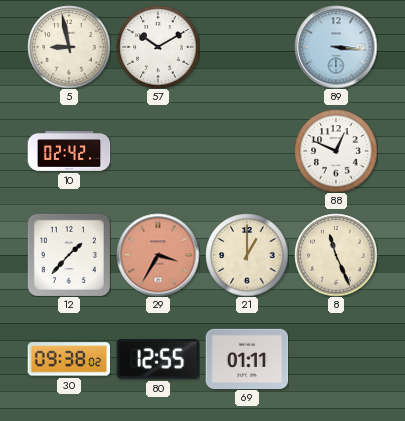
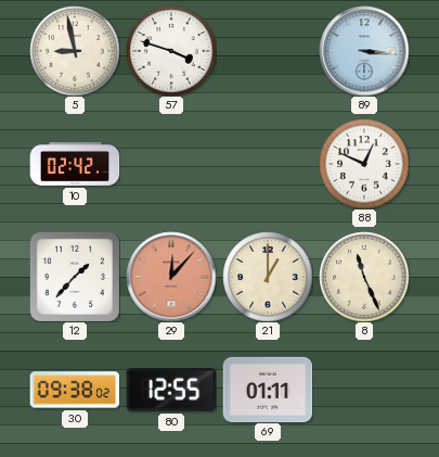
57: 10:10 -> 3:48 (171, 51)
29: 3:35 -> 12:07 (171, 277)
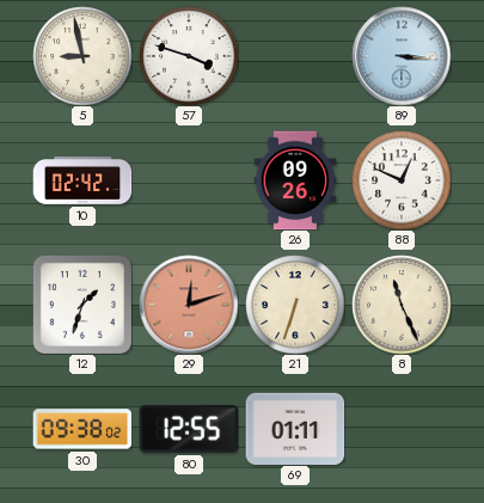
26: none -> 09:26 (295, 180)
12: 1:37 -> 1:33 (82, 305)
29: 12:07 -> 12:12 (189, 305)
21: 1:00 -> 6:33 (295, 305)
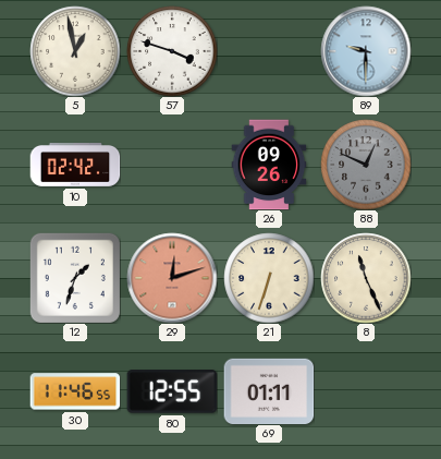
5: 8:58 -> 12:58 (75, 51)
89: 3:16 -> 9:30 (366, 51)
88 dial: white -> grey (366, 165)
30: 09:38 -> 11:46 (75, 391)
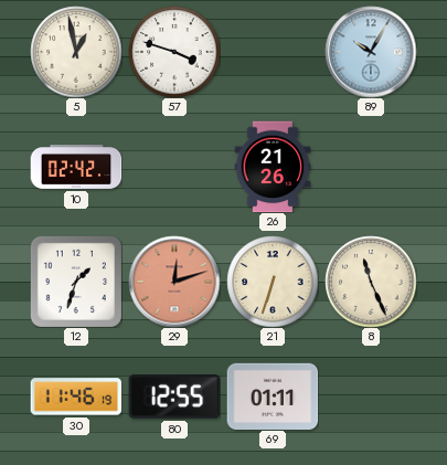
89: 9:30 -> 10:05 (371, 52)
26: 09:26 -> 21:26 (273, 167)
88: 12:49 -> none (366, 165)
30: 11:46:55 -> 11:46:19 (76, 397)
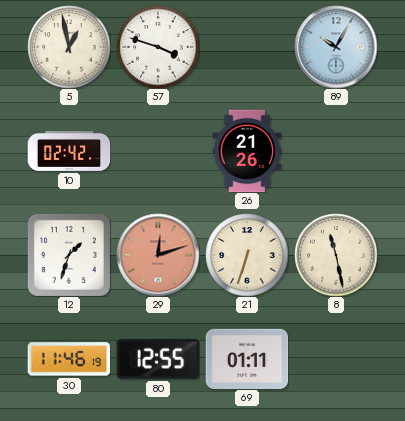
8: 11:26 -> 11:28 (336, 255)
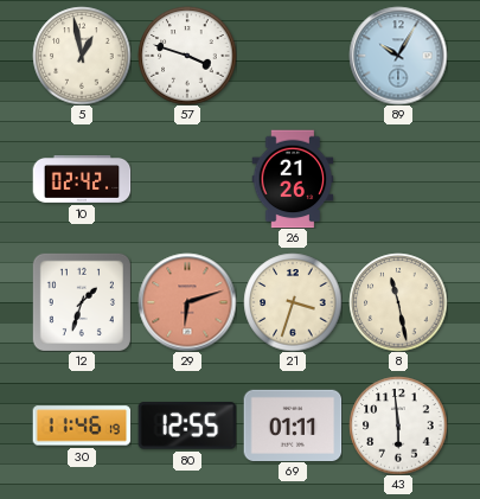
29: 12:12 -> 6:12 (187, 302)
21: 6:33 -> 3:33 (293, 302)
43: none -> 5:59 (398, 426)
